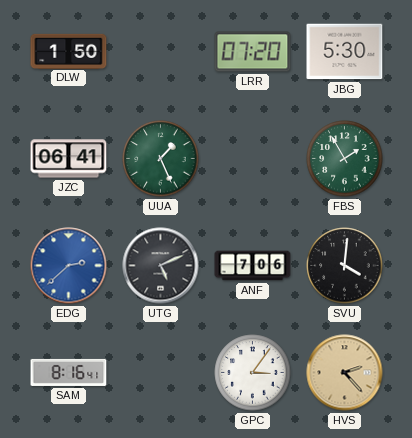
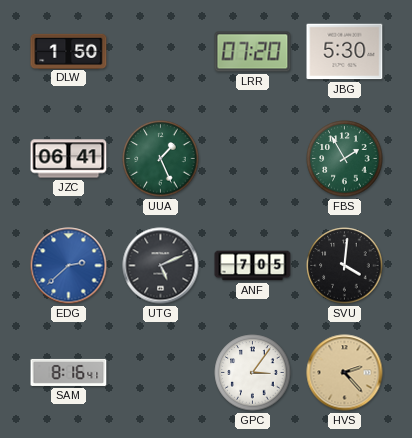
ANF: 7:06 -> 7:05 (253, 266)
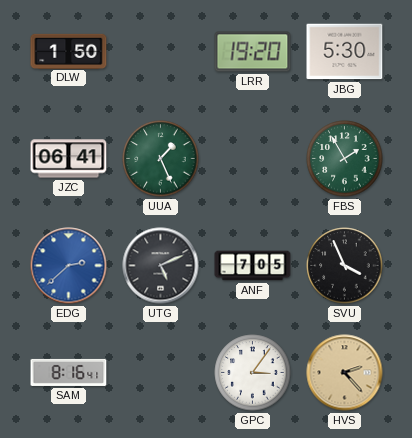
LRR: 07:20 -> 19:20 (253, 52)
SVU: 4:01 -> 3:56 (345, 266)
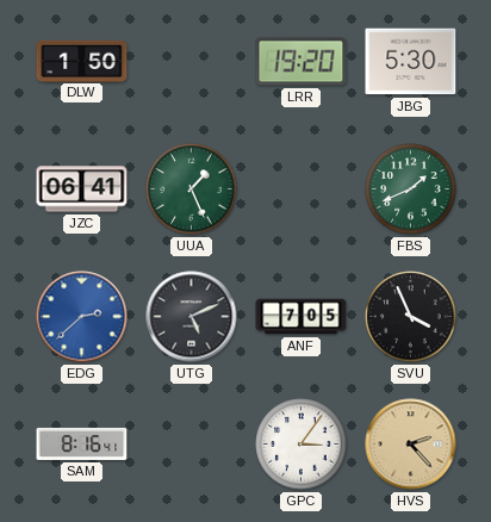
FBS: 1:55 -> 1:41 (411, 189)
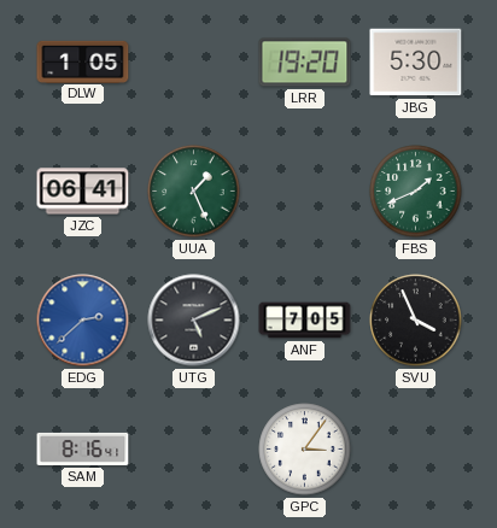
DLW: 1:50 -> 1:05 (83, 61)
HVS: 2:23 -> none (411, 445)
